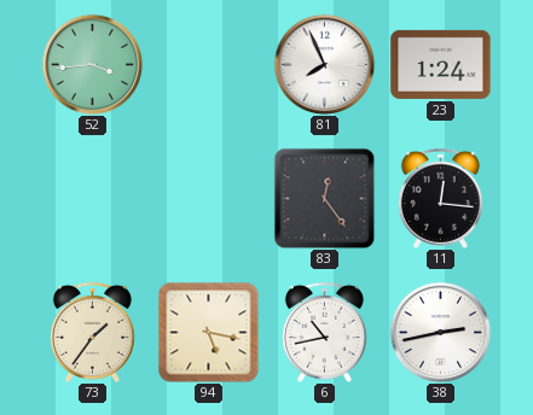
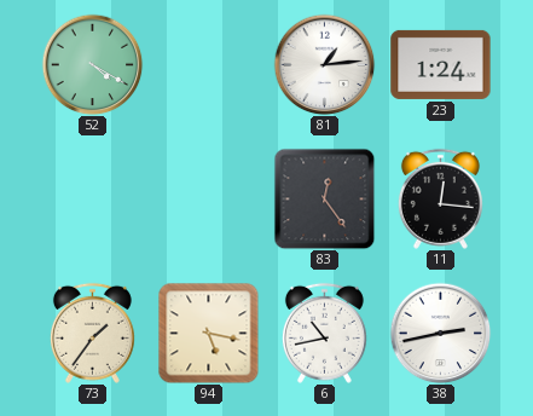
52: 3:44 -> 4:20 (92, 64)
81: 7:56 -> 1:14 (324, 64)
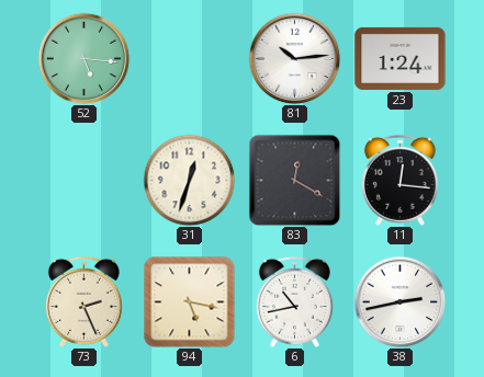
52: 4:20 -> 5:16 (83, 58)
81: 1:14 -> 10:14 (294, 58)
31: none -> 12:33 (189, 180)
83: 12:24 -> 12:20 (294, 180)
73: 1:36 -> 2:26 (83, 301)
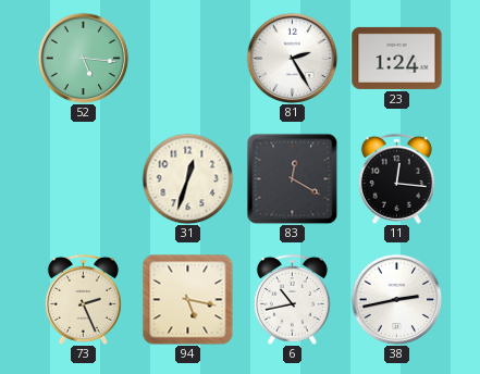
81: 10:14 -> 2:25 (292, 58)
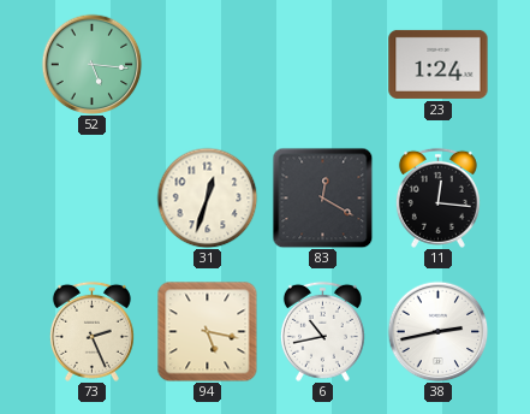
81: 2:25 -> none (292, 58)
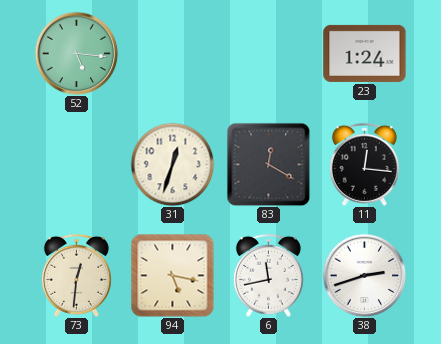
73: 2:26 -> 12:31 (76, 275)
6: 10:43 -> 11:43 (268, 275)
38: 2:43 -> 2:42 (364, 275)
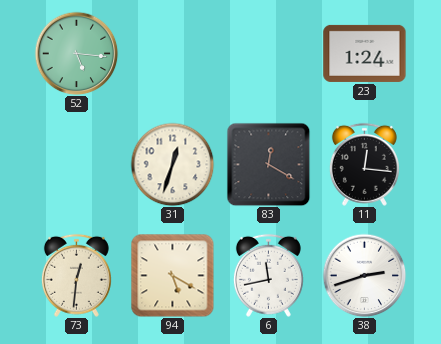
94: 5:17 -> 5:20 (172, 275)
